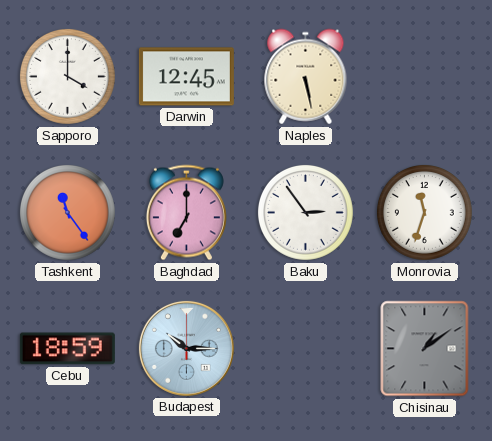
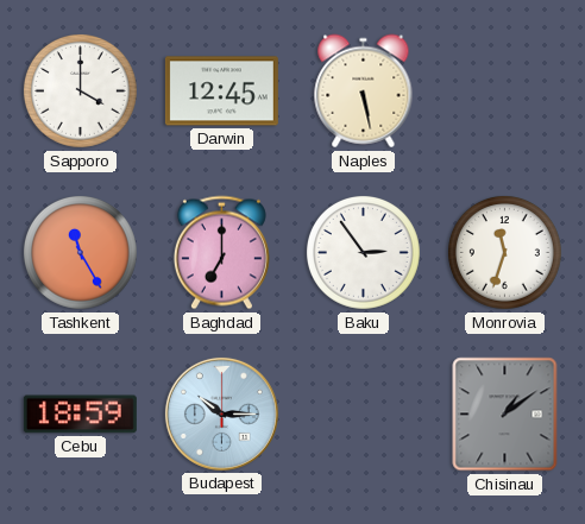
Tashkent: 11:24 -> 11:25 (80, 252)
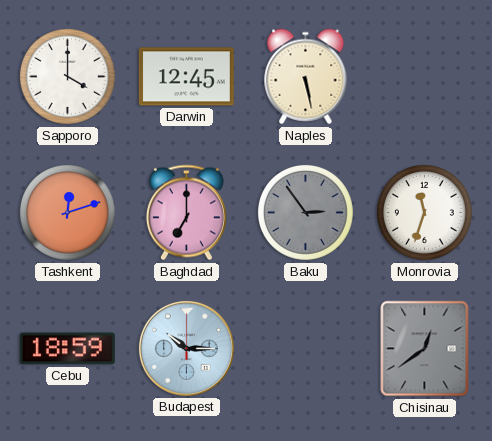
Tashkent: 11:25 -> 12:12 (67, 212)
Baku dial: white -> grey (305, 212)
Chisinau: 1:09 -> 12:39 (425, 349)
